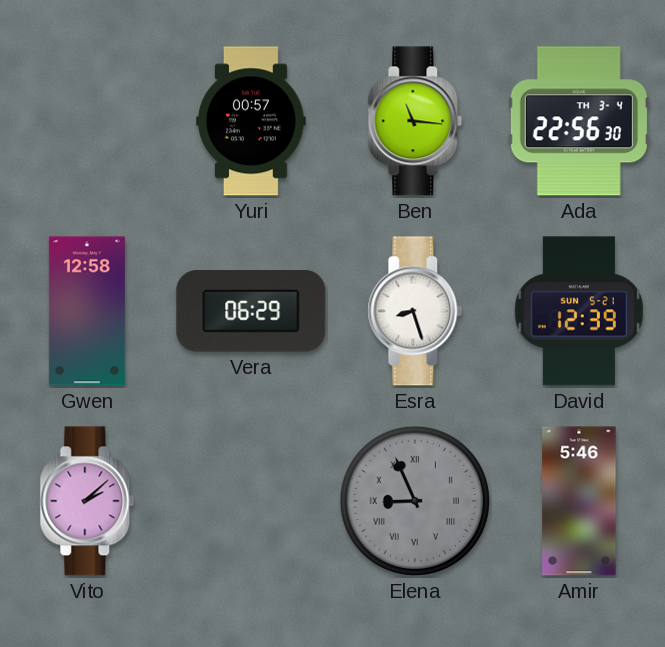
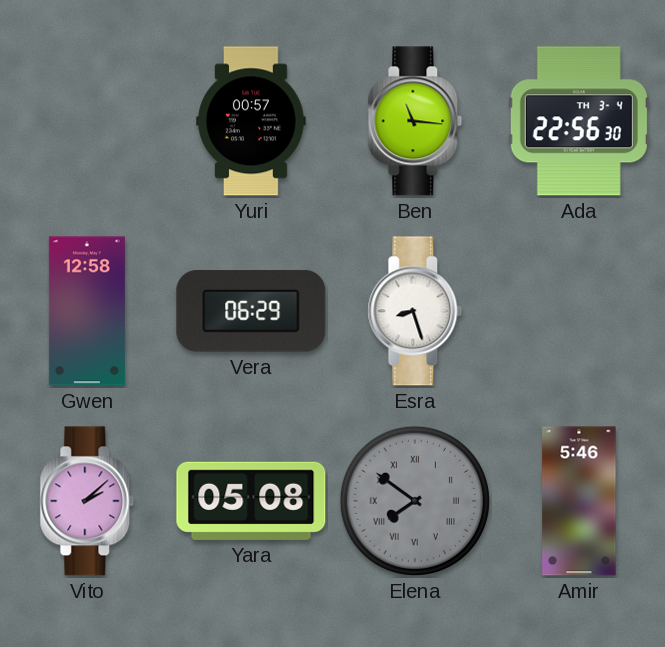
David: 12:39 -> none (579, 311)
Yara: none -> 05:08 (251, 501)
Elena: 8:56 -> 7:51 (415, 501)
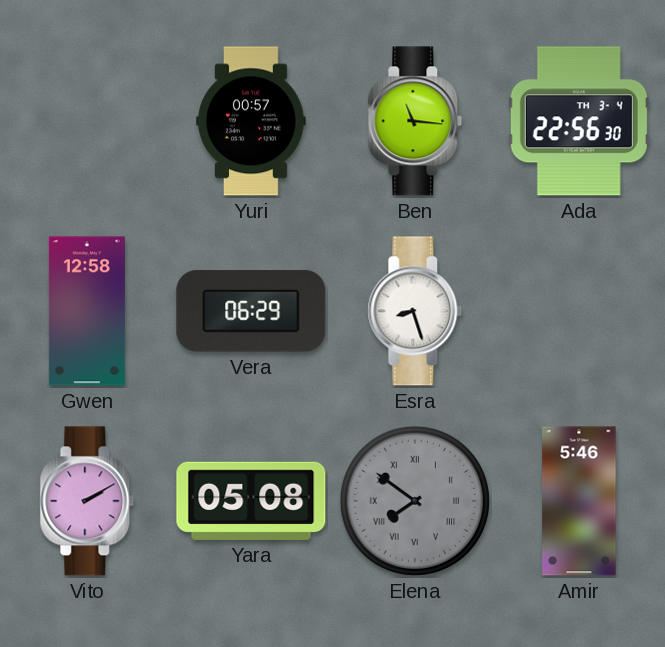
Vito: 2:08 -> 2:10 (87, 501)
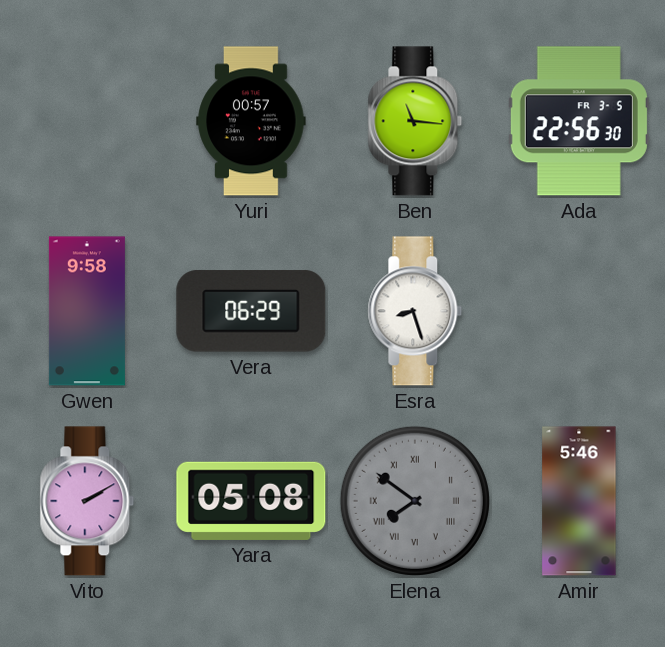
Ada date: TH 3-4 -> FR 3-5 (579, 121)
Gwen: 12:58 -> 9:58 (87, 311)
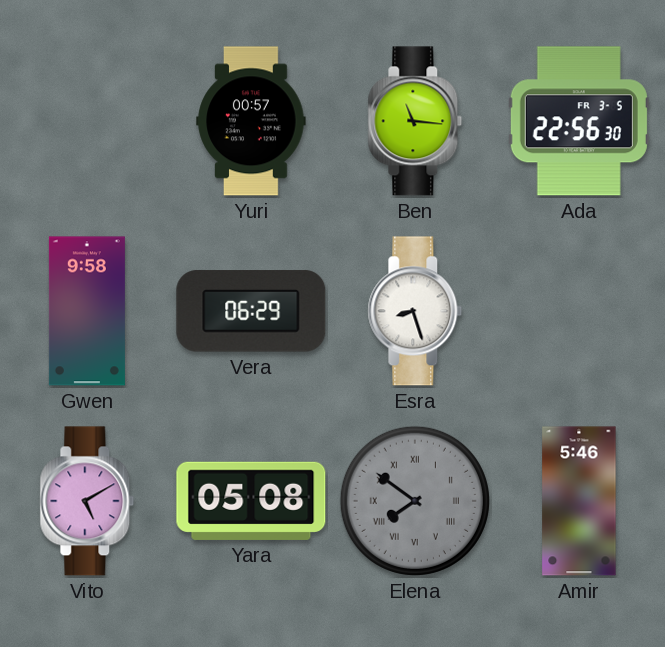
Vito: 2:10 -> 5:10 (87, 501)
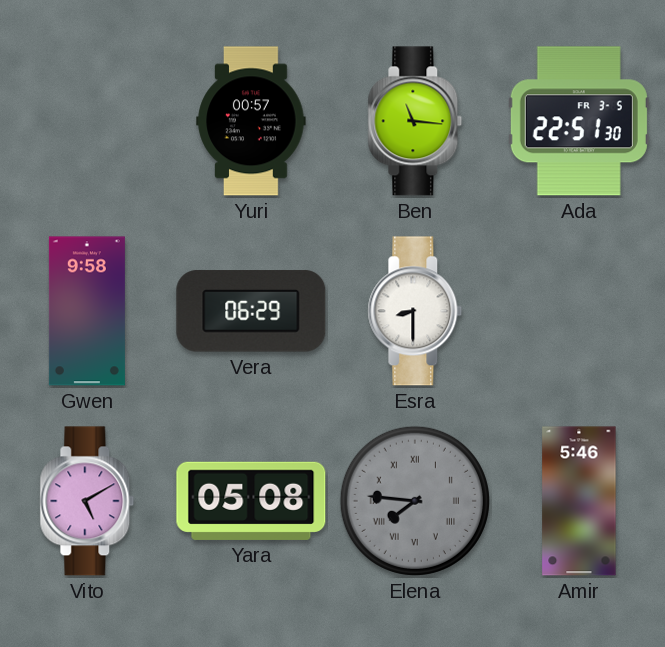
Ada: 22:56 -> 22:51 (579, 121)
Esra: 8:27 -> 8:30 (415, 311)
Elena: 7:51 -> 7:46 (415, 501)
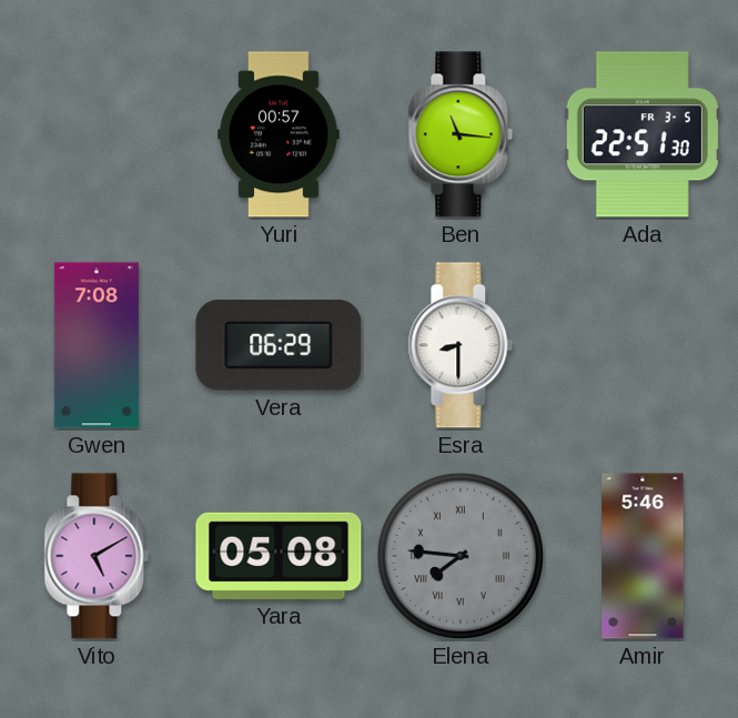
Gwen: 9:58 -> 7:08 (97, 345)
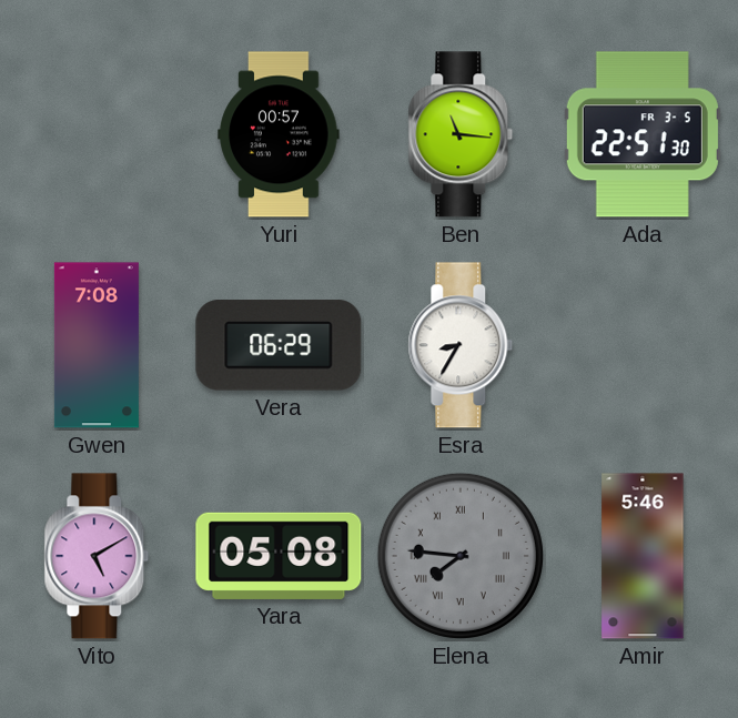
Esra: 8:30 -> 8:35 (461, 345)
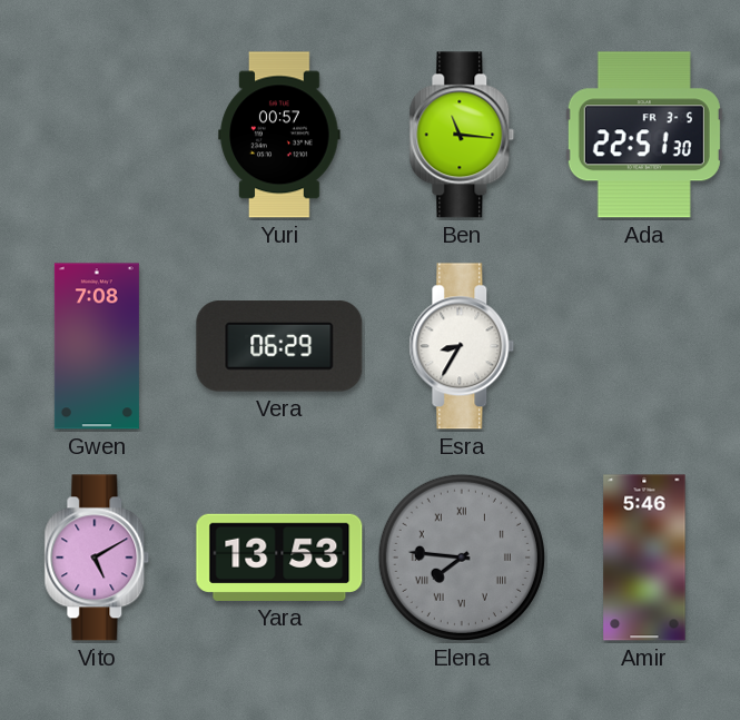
Yara: 05:08 -> 13:53 (279, 558)
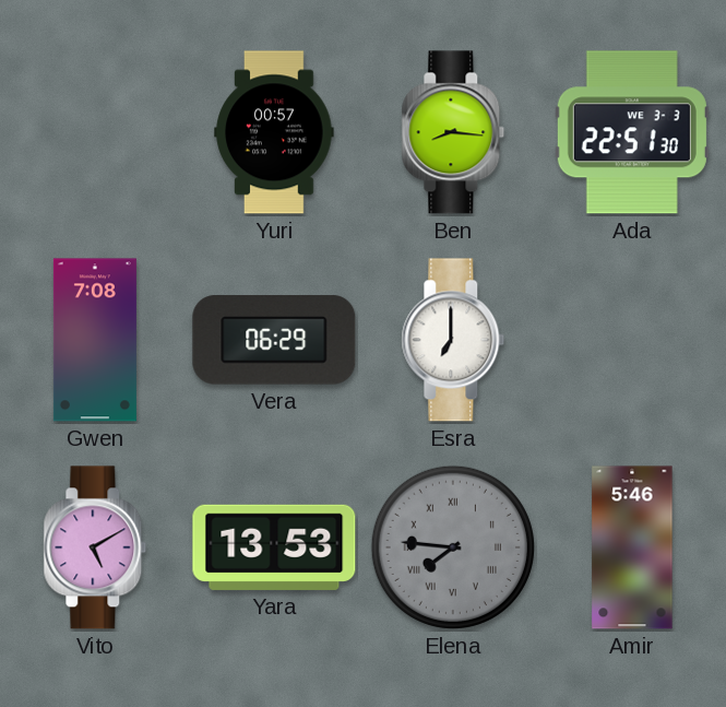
Ben: 11:16 -> 8:16 (453, 132)
Ada date: FR 3-5 -> WE 3-3 (632, 132)
Esra: 8:35 -> 7:00 (453, 340)
